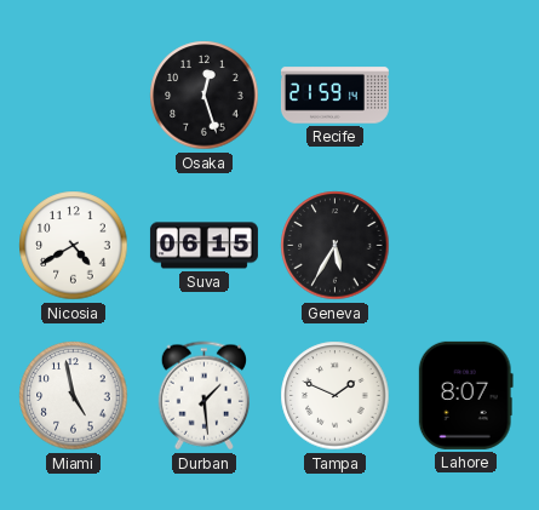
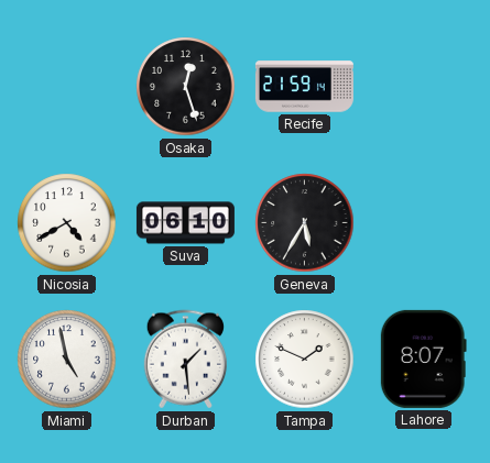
Suva: 06:15 -> 06:10 (185, 223)
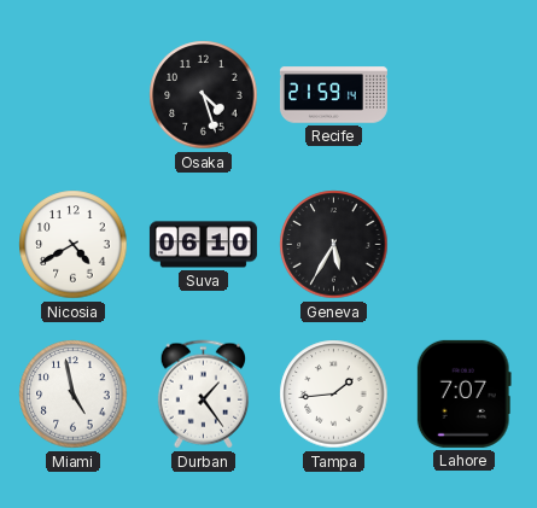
Osaka: 12:27 -> 4:27 (204, 95)
Durban: 1:29 -> 1:24 (203, 395)
Tampa: 1:49 -> 1:44 (334, 395)
Lahore: 8:07 -> 7:07 (463, 393)
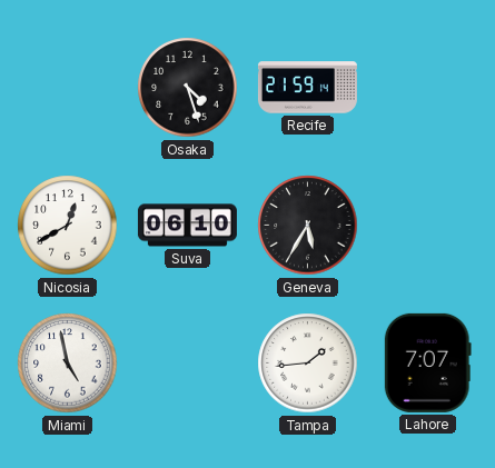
Nicosia: 4:40 -> 12:40 (68, 226)
Durban: 1:24 -> none (203, 395)
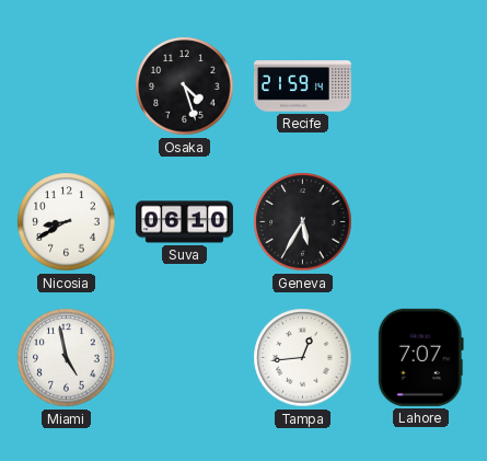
Nicosia: 12:40 -> 8:40 (67, 222)
Tampa: 1:44 -> 12:44 (303, 358)
